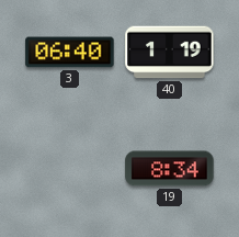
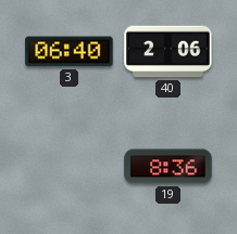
40: 1:19 -> 2:06 (169, 52)
19: 8:34 -> 8:36 (169, 167)
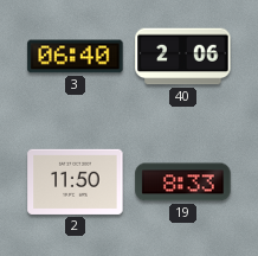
2: none -> 11:50 (76, 181)
19: 8:36 -> 8:33 (183, 183)
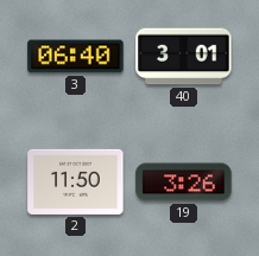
40: 2:06 -> 3:01 (184, 57)
19: 8:33 -> 3:26 (184, 183)
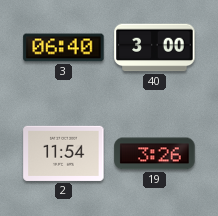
40: 3:01 -> 3:00 (155, 48)
2: 11:50 -> 11:54 (64, 153)
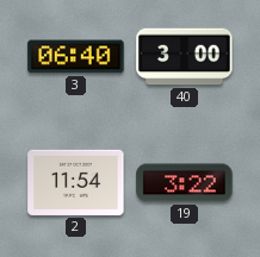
19: 3:26 -> 3:22 (185, 183)
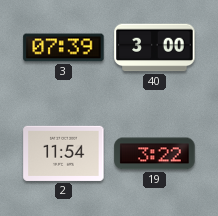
3: 06:40 -> 07:39 (64, 48)
